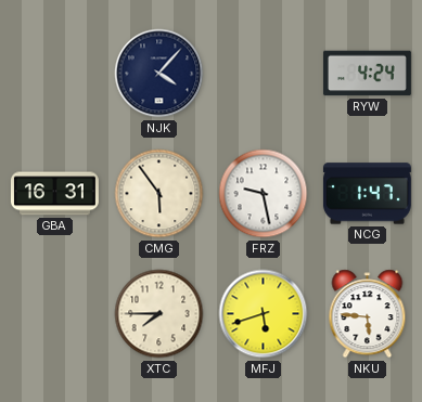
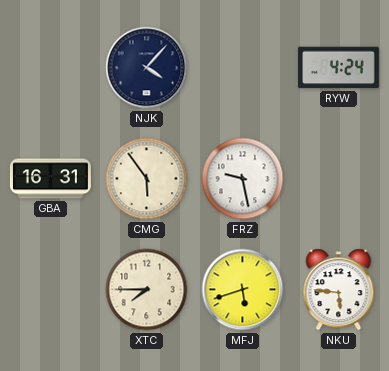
NCG: 1:47 -> none (367, 194)
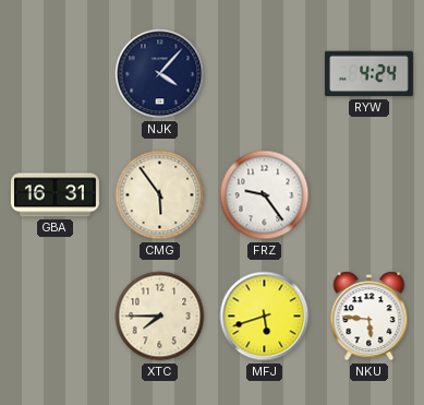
FRZ: 9:28 -> 9:24 (265, 195)
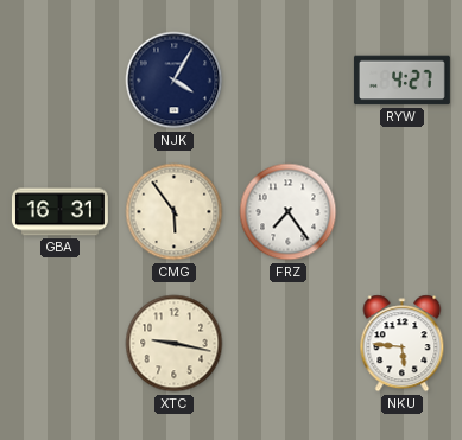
NJK: 4:07 -> 4:05 (175, 81)
RYW: 4:24 -> 4:27 (401, 81)
FRZ: 9:24 -> 7:24 (289, 212)
XTC: 7:45 -> 9:17 (175, 344)
MFJ: 5:42 -> none (265, 317)
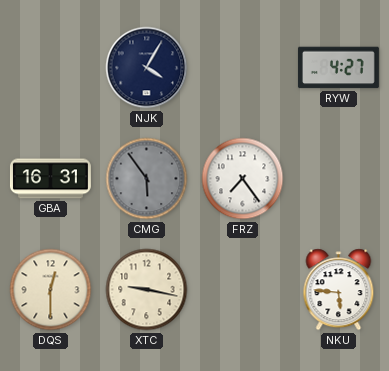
CMG dial: cream -> grey (147, 179)
DQS: none -> 12:30 (51, 290)
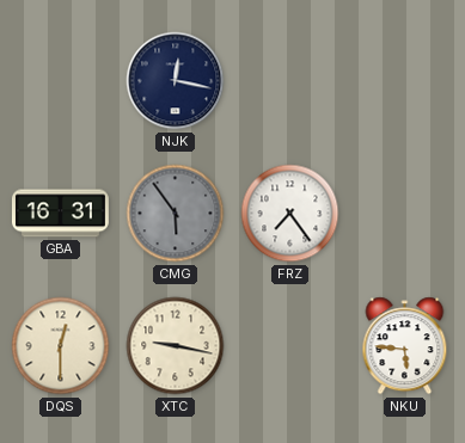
NJK: 4:05 -> 12:17 (176, 81)
RYW: 4:27 -> none (338, 68)
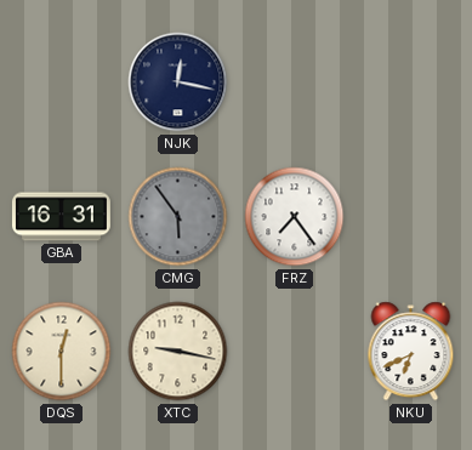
NKU: 5:46 -> 6:41 (411, 352)
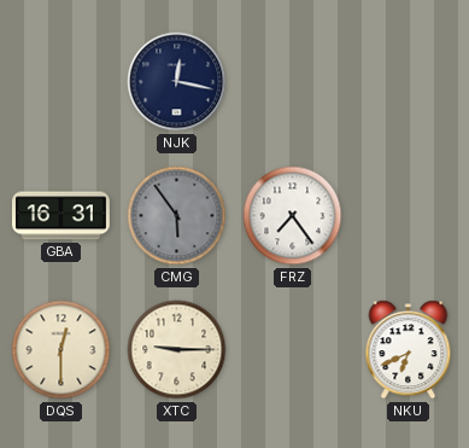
XTC: 9:17 -> 9:15 (177, 350)
